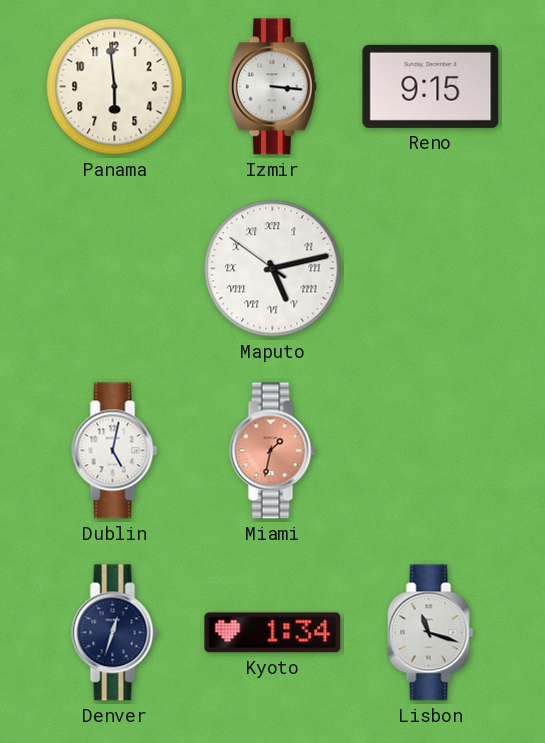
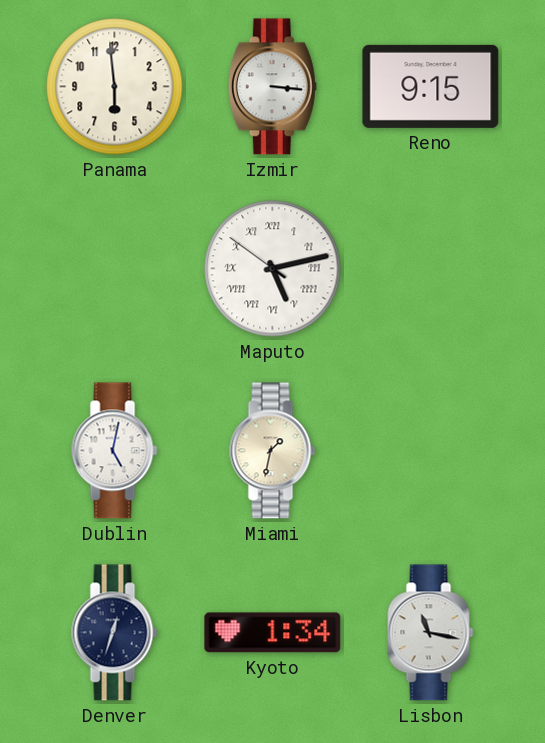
Miami dial: salmon -> cream (273, 451)
Lisbon: 11:18 -> 11:17 (431, 633)
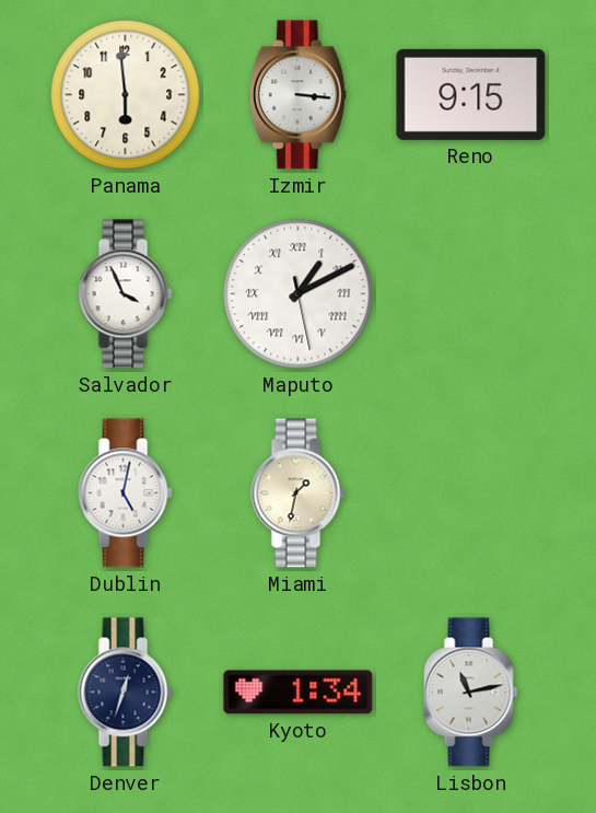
Salvador: none -> 3:56 (126, 294)
Maputo: 5:12 -> 1:10 (299, 294)
Lisbon: 11:17 -> 11:13 (471, 693)
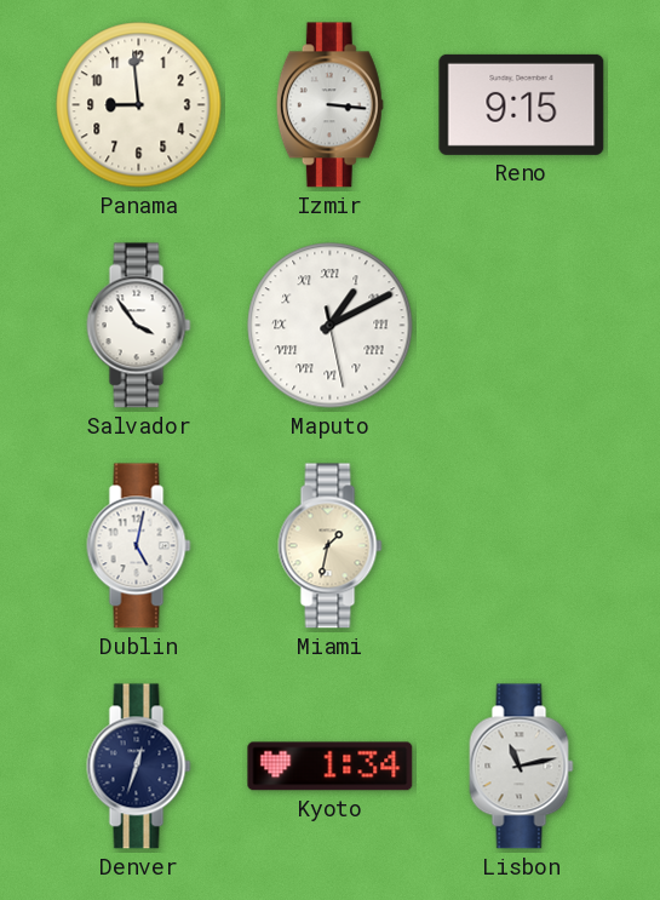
Panama: 5:59 -> 8:59 (139, 105)
Salvador: 3:56 -> 3:54 (139, 326)
